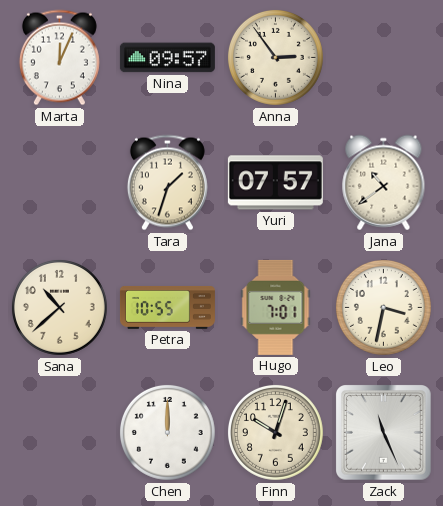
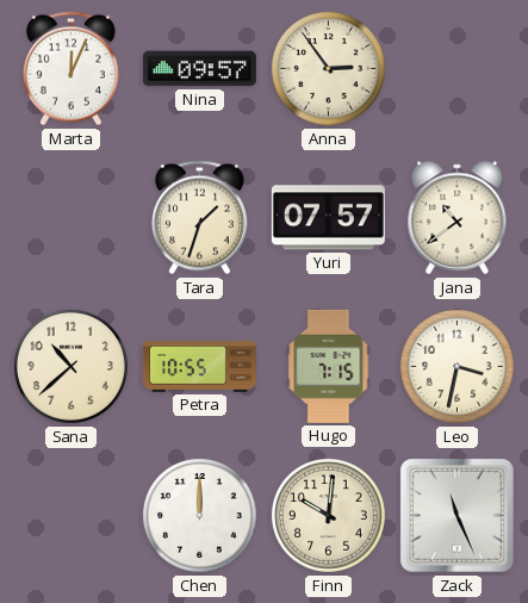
Hugo: 7:01 -> 7:15 (329, 366)
Finn: 10:03 -> 10:01 (328, 515)
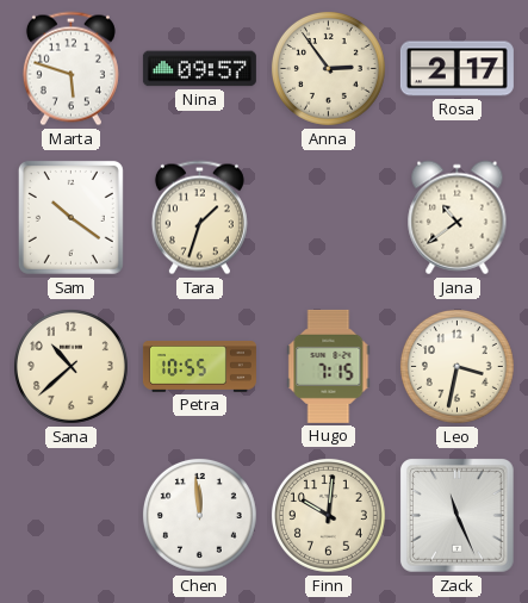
Marta: 12:04 -> 5:48 (70, 69)
Rosa: none -> 2:17 (456, 69)
Sam: none -> 10:21 (70, 217)
Yuri: 07:57 -> none (328, 218)
Chen: 12:00 -> 11:59 (199, 515)
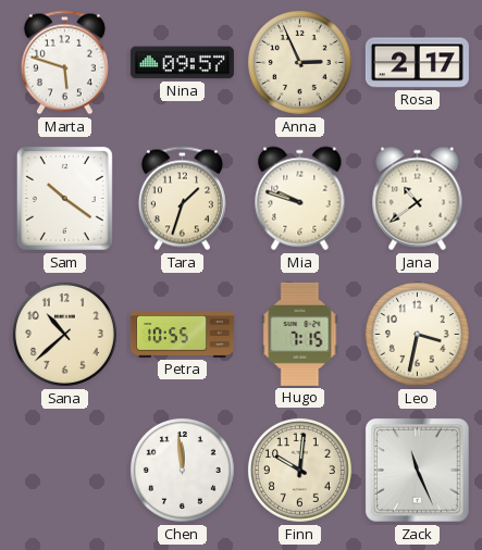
Anna: 2:54 -> 2:56 (299, 62)
Mia: none -> 9:48 (300, 199)
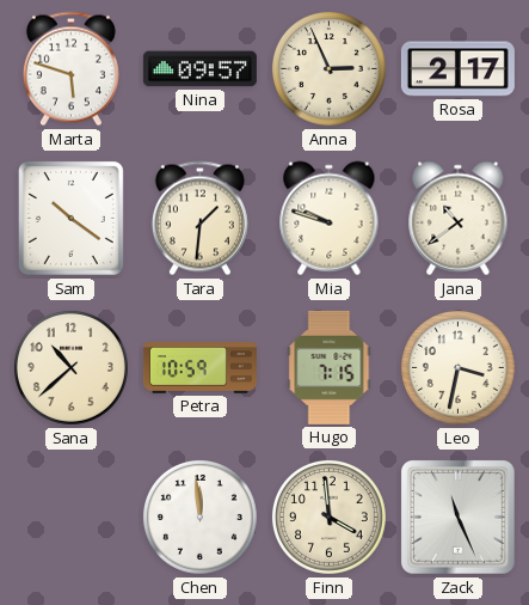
Tara: 1:33 -> 1:31 (199, 219)
Petra: 10:55 -> 10:59 (199, 368)
Finn: 10:01 -> 3:59 (328, 517)
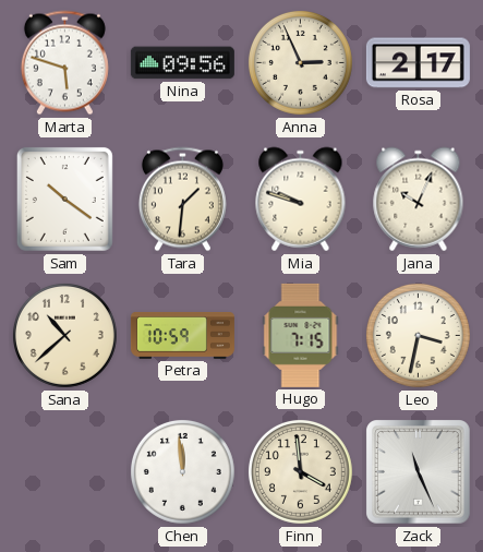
Nina: 09:57 -> 09:56 (182, 63)
Jana: 10:39 -> 10:04 (419, 200)
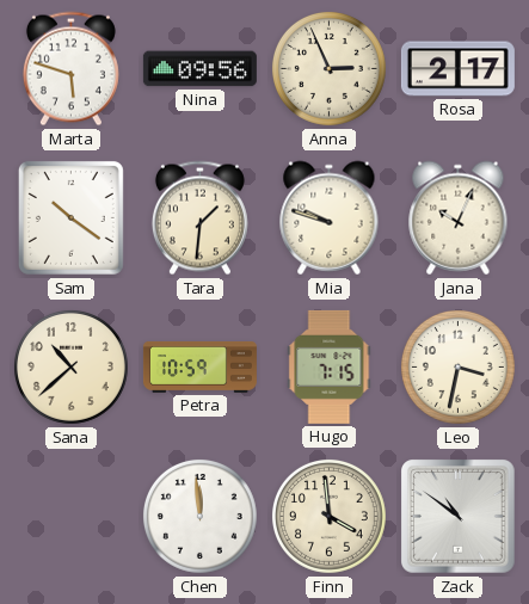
Zack: 11:26 -> 10:51 (459, 517)
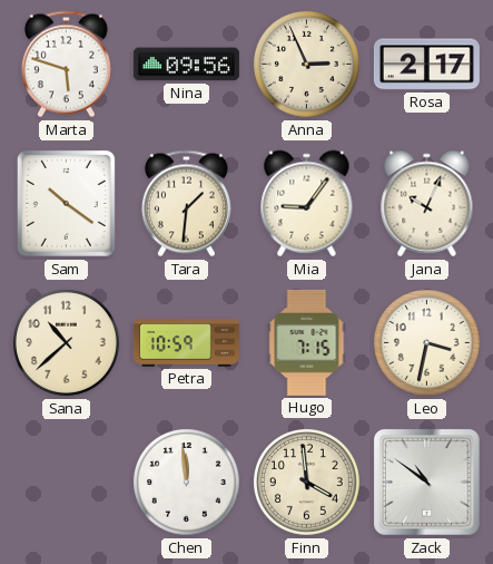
Mia: 9:48 -> 9:06 (307, 204)
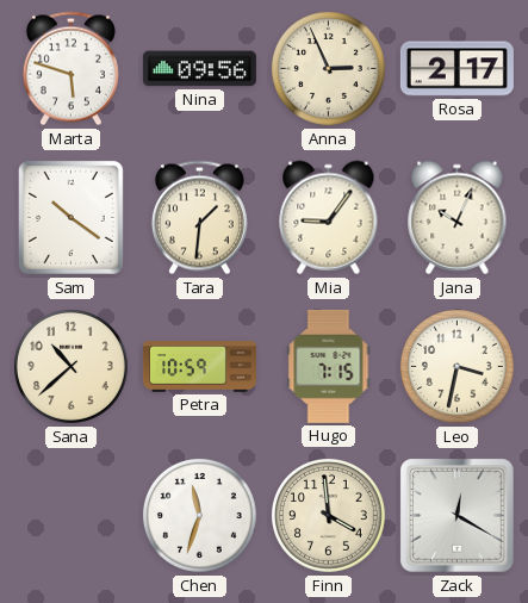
Chen: 11:59 -> 11:33 (199, 515)
Zack: 10:51 -> 12:20 (458, 516)
